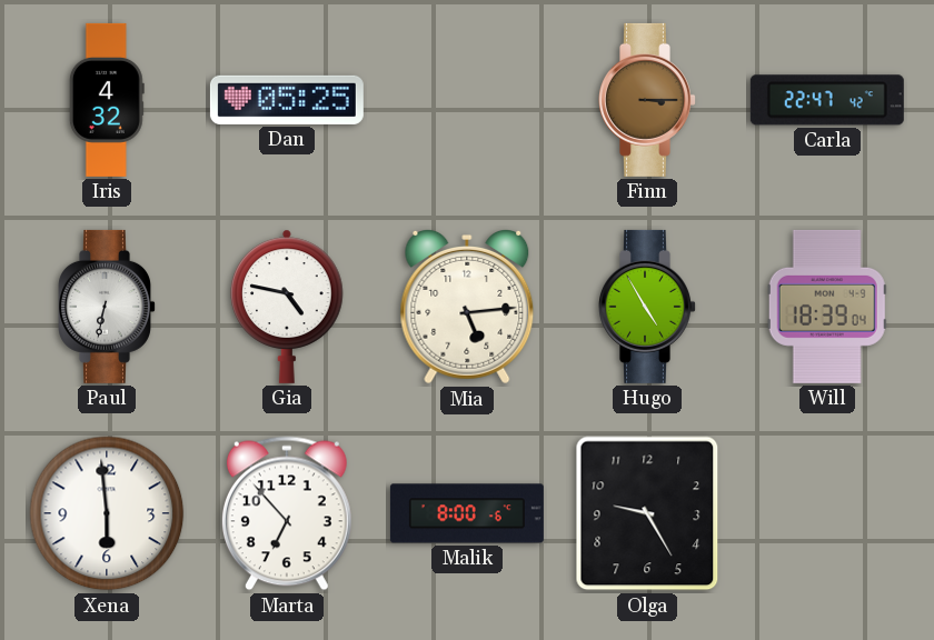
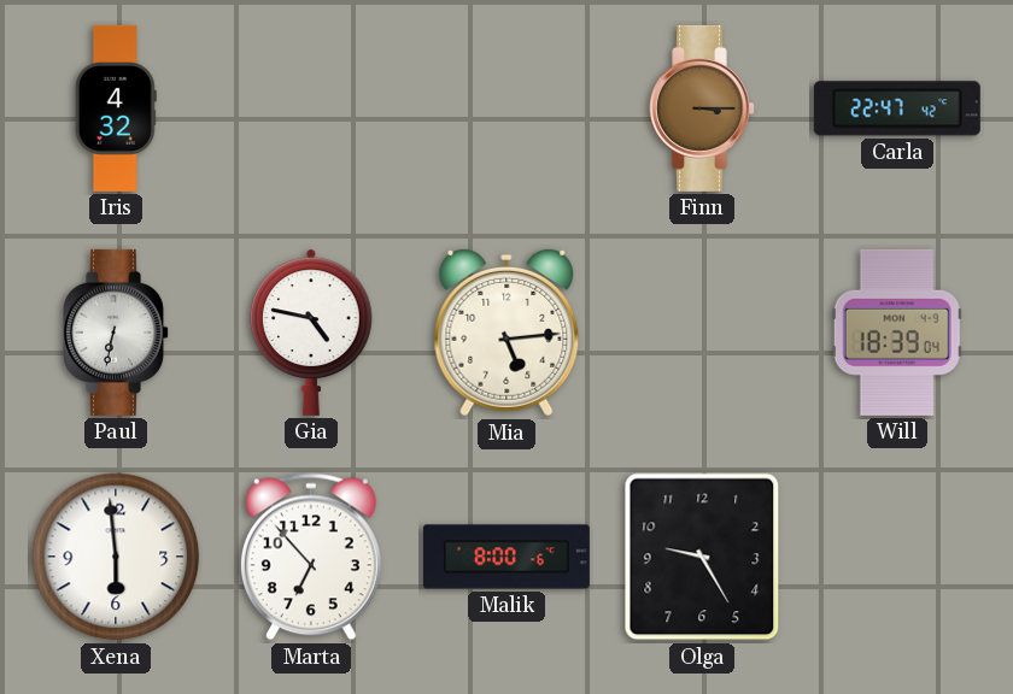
Dan: 05:25 -> none (287, 100)
Hugo: 4:55 -> none (648, 307)
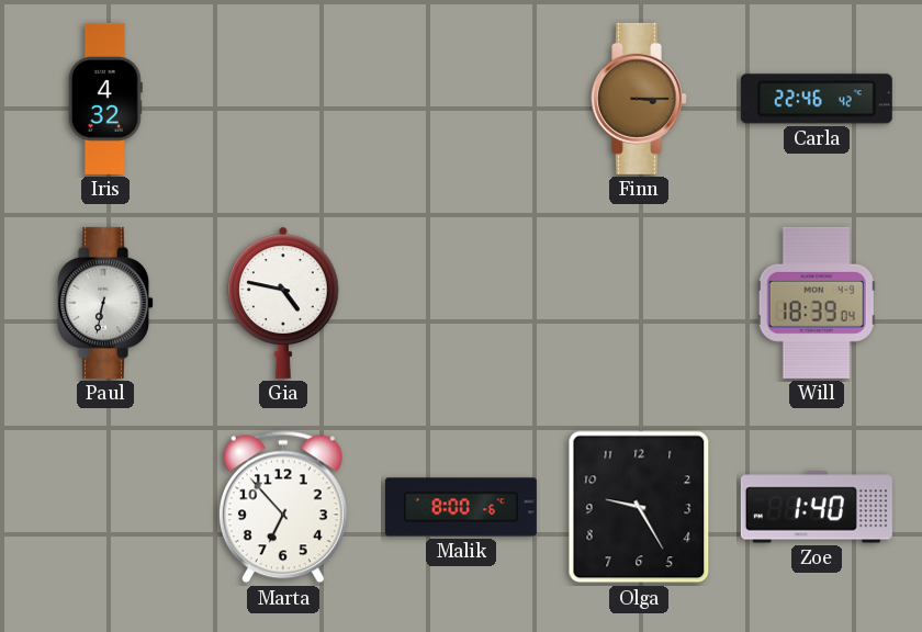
Carla: 22:47 -> 22:46 (817, 99)
Mia: 5:14 -> none (506, 334)
Xena: 5:59 -> none (116, 557)
Zoe: none -> 1:40 (817, 507)
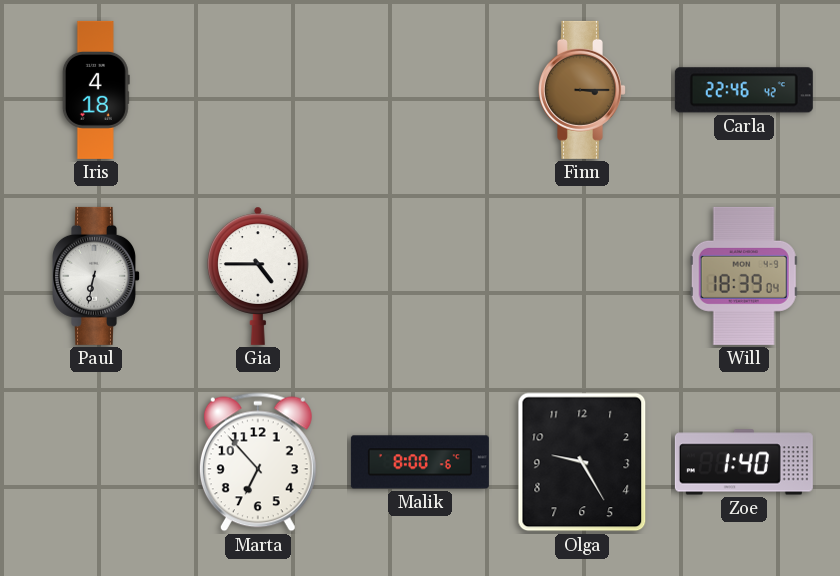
Iris: 4:32 -> 4:18 (96, 90)
Gia: 4:47 -> 4:45 (258, 276)
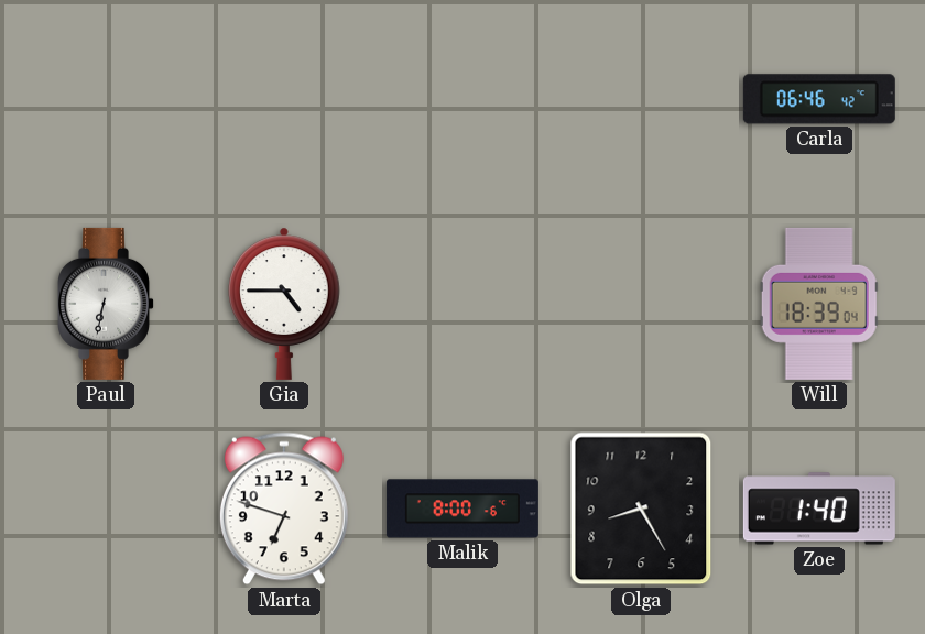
Iris: 4:18 -> none (96, 90)
Finn: 3:15 -> none (583, 90)
Carla: 22:46 -> 06:46 (819, 99)
Marta: 6:53 -> 6:48 (284, 509)
Olga: 9:25 -> 8:25 (641, 509)
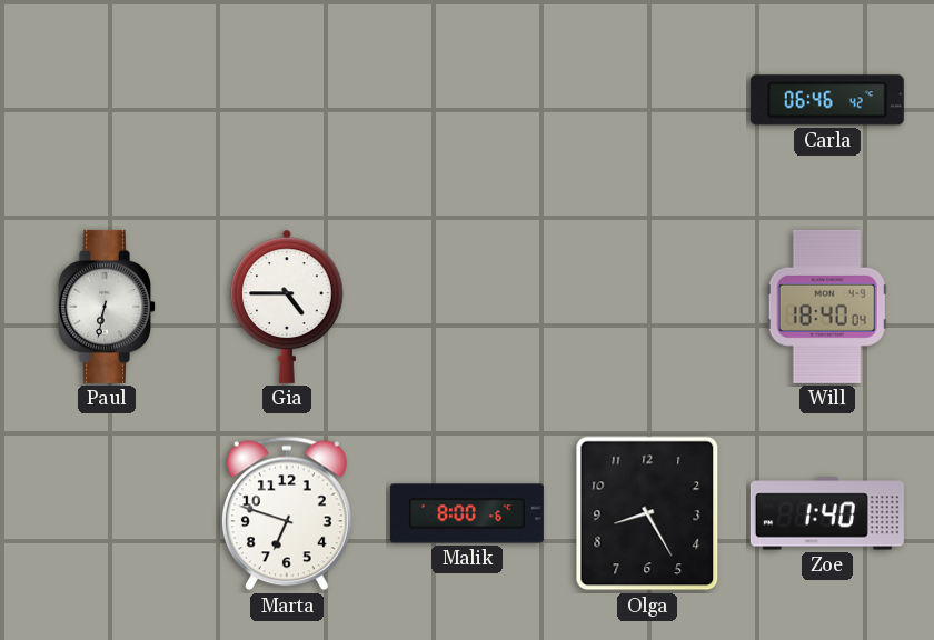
Will: 18:39 -> 18:40 (827, 307)
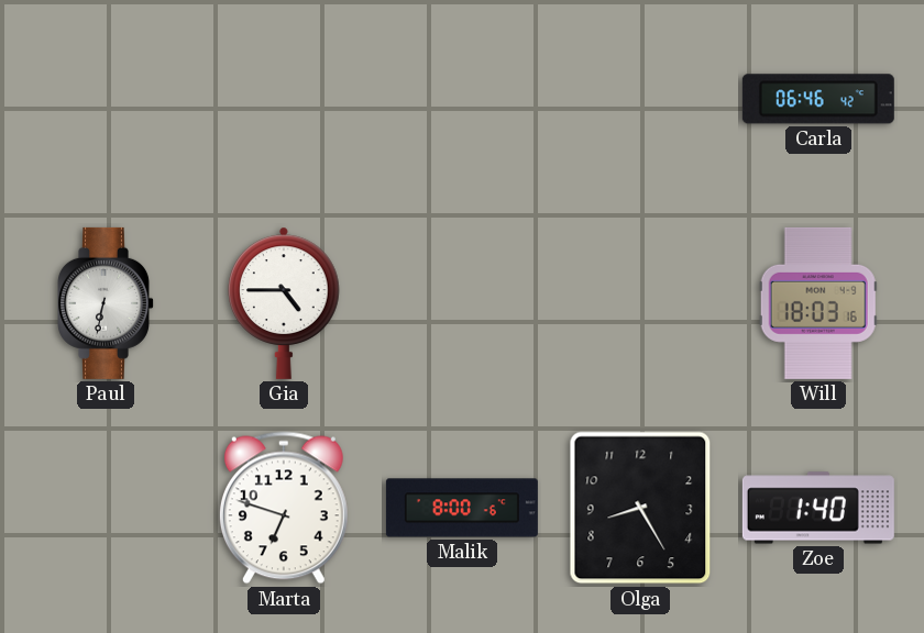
Will: 18:40 -> 18:03 (818, 303)
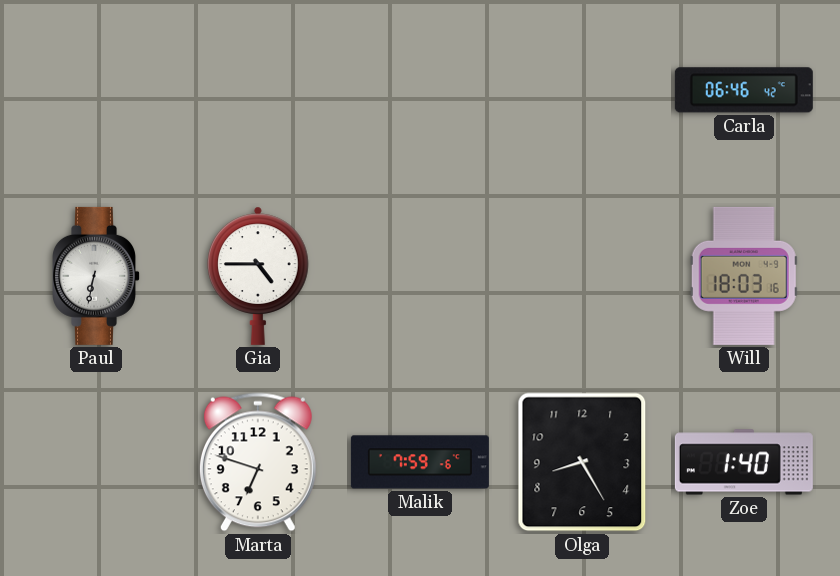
Malik: 8:00 -> 7:59 (420, 462)
